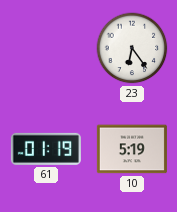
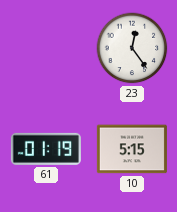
23: 6:24 -> 12:24 (132, 48)
10: 5:19 -> 5:15 (132, 149)
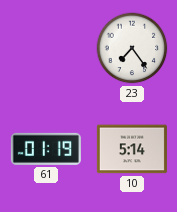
23: 12:24 -> 7:24 (132, 48)
10: 5:15 -> 5:14 (132, 149)
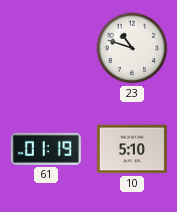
23: 7:24 -> 10:48 (132, 48)
10: 5:14 -> 5:10 (132, 149)
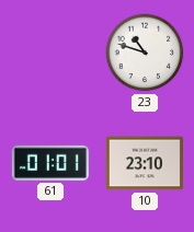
61: 01:19 -> 01:01 (50, 163)
10: 5:10 -> 23:10 (145, 163)
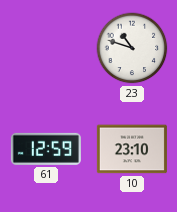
61: 01:01 -> 12:59 (46, 149)
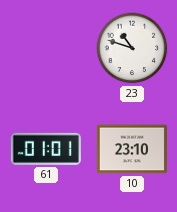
61: 12:59 -> 01:01 (46, 149)
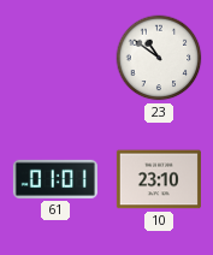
23: 10:48 -> 10:51 (159, 58)
